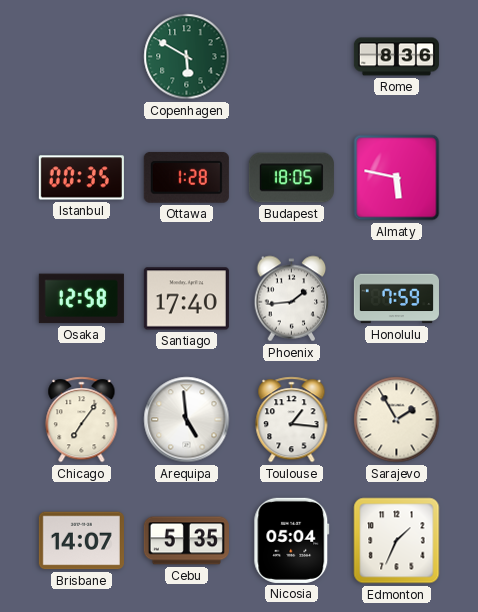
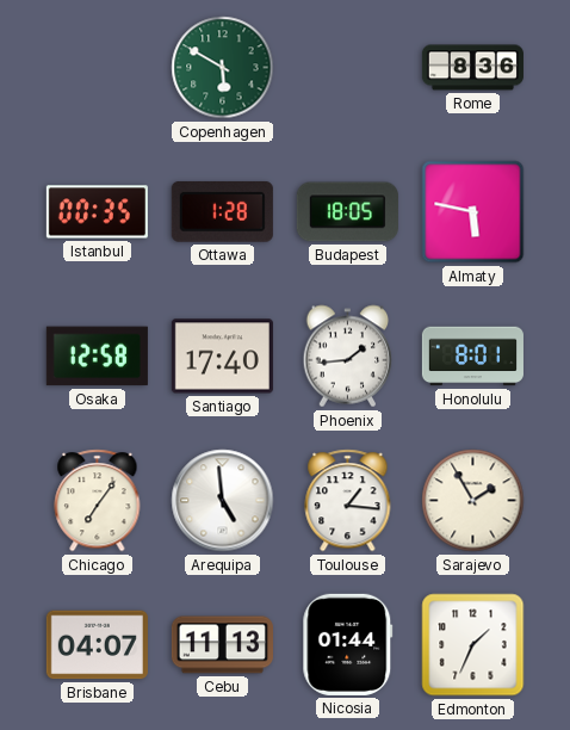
Honolulu: 7:59 -> 8:01 (472, 357)
Brisbane: 14:07 -> 04:07 (97, 645)
Cebu: 5:35 -> 11:13 (222, 645)
Nicosia: 05:04 -> 01:44 (348, 644)
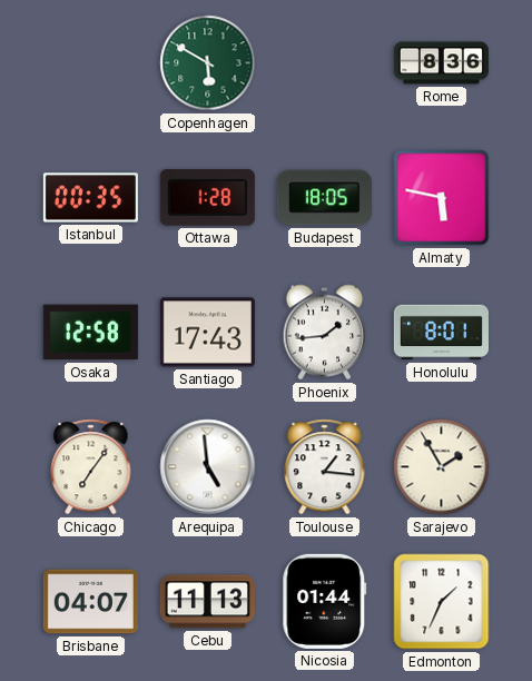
Santiago: 17:40 -> 17:43 (207, 333)
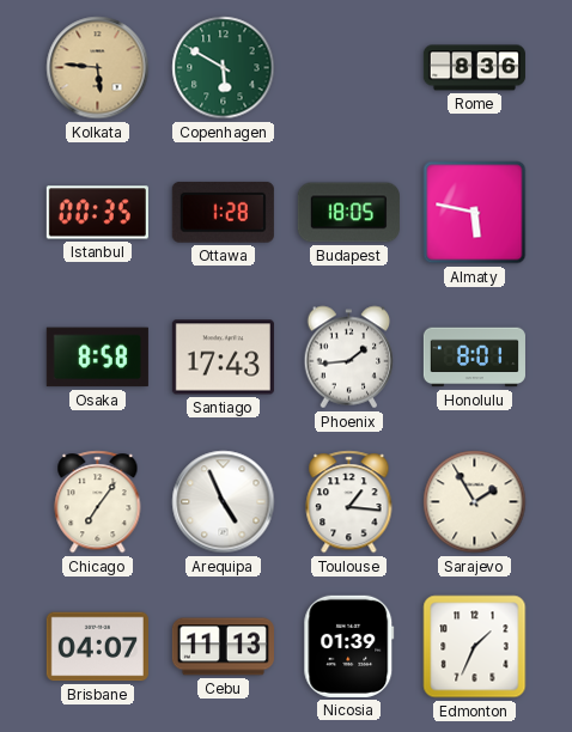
Kolkata: none -> 5:46 (98, 68)
Osaka: 12:58 -> 8:58 (97, 358)
Arequipa: 4:59 -> 4:56 (224, 502)
Nicosia: 01:44 -> 01:39 (349, 646)
